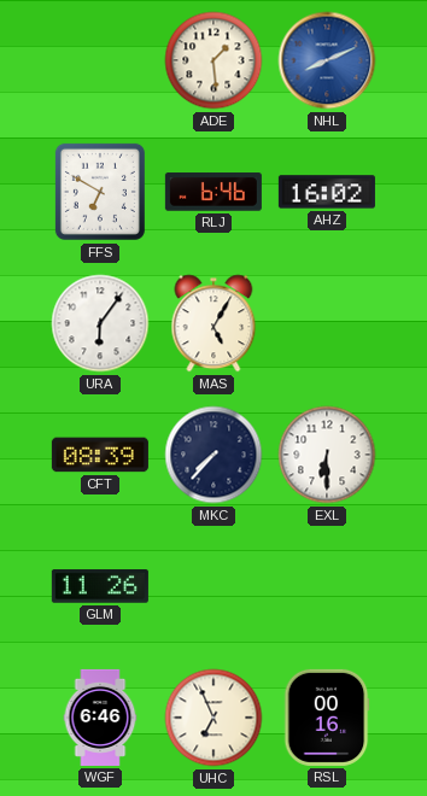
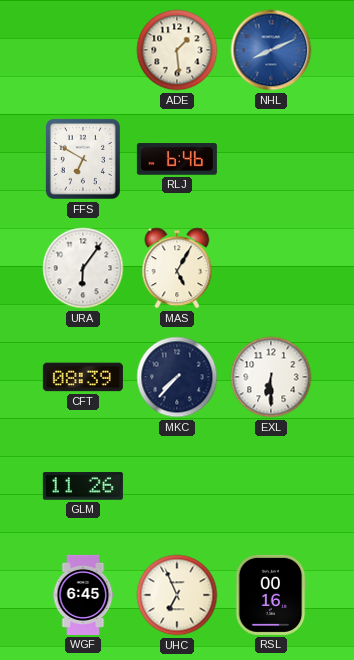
AHZ: 16:02 -> none (327, 192)
WGF: 6:46 -> 6:45 (83, 595)
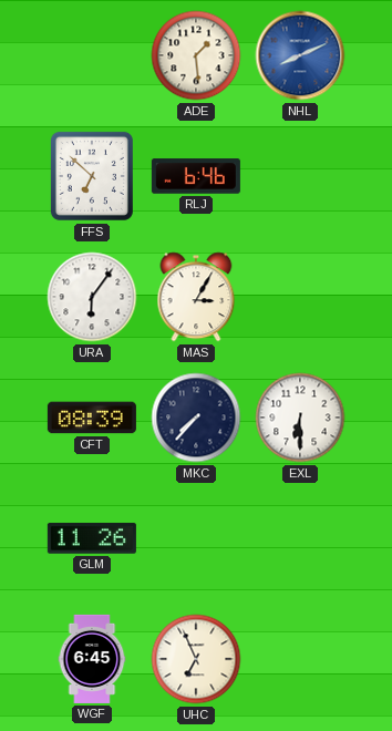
FFS: 6:50 -> 6:52 (92, 176)
MAS: 5:05 -> 3:05 (196, 297)
RSL: 00:16 -> none (271, 595)
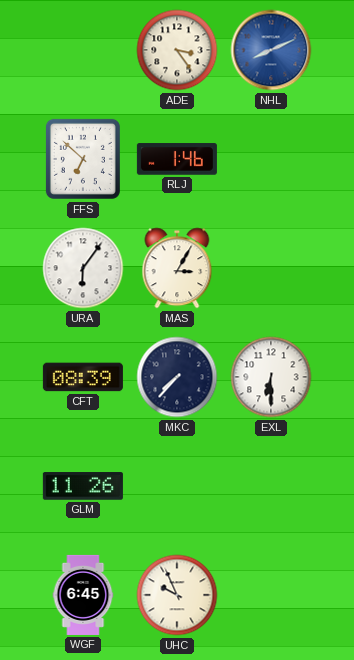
ADE: 1:29 -> 3:24 (177, 50)
RLJ: 6:46 -> 1:46 (177, 159)
UHC: 6:56 -> 9:56 (177, 595)
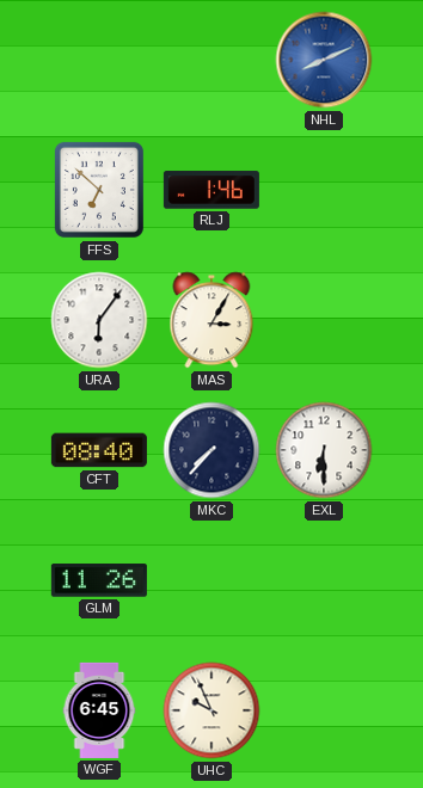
ADE: 3:24 -> none (177, 50)
CFT: 08:39 -> 08:40 (99, 450)
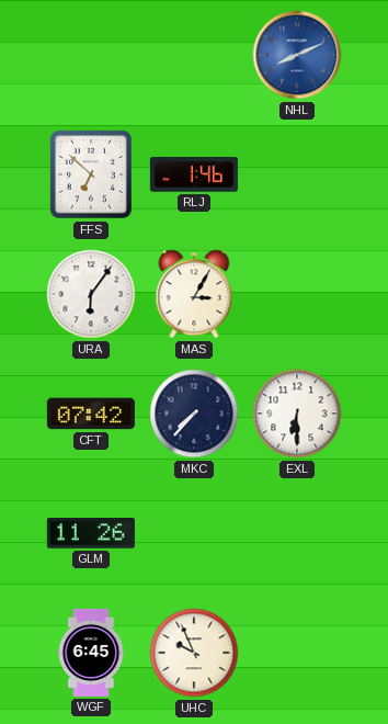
CFT: 08:40 -> 07:42 (91, 414)
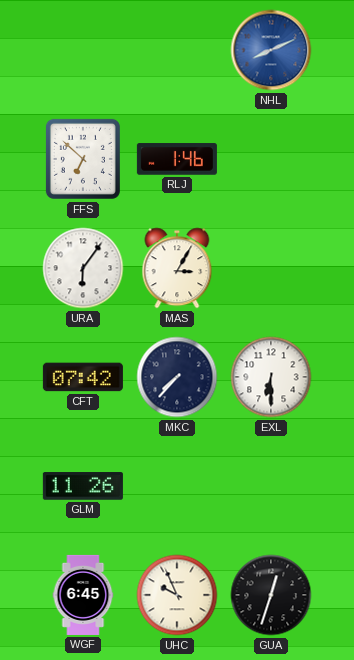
GUA: none -> 12:33 (271, 595)
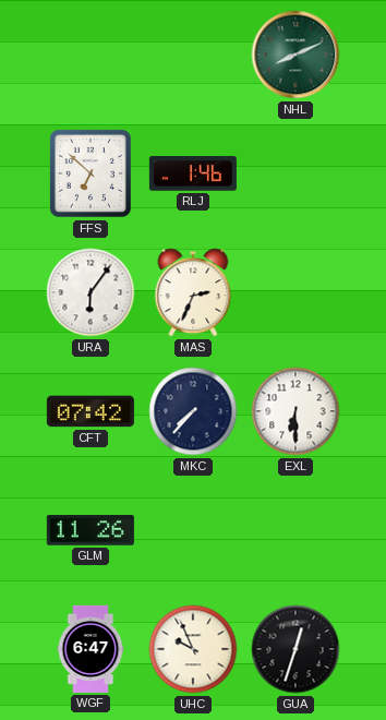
NHL dial: blue -> green (295, 55)
MAS: 3:05 -> 2:34 (193, 292)
WGF: 6:45 -> 6:47 (91, 649)
